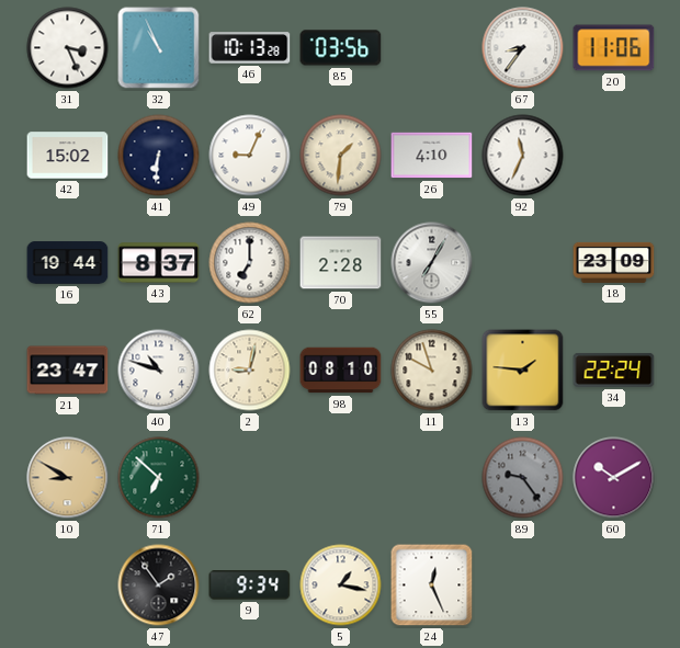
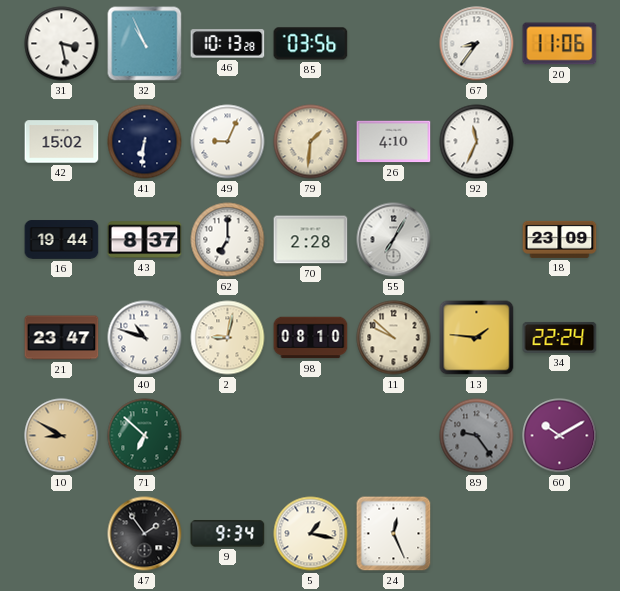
31: 3:26 -> 3:28 (62, 44)
11: 9:57 -> 9:52 (394, 338)
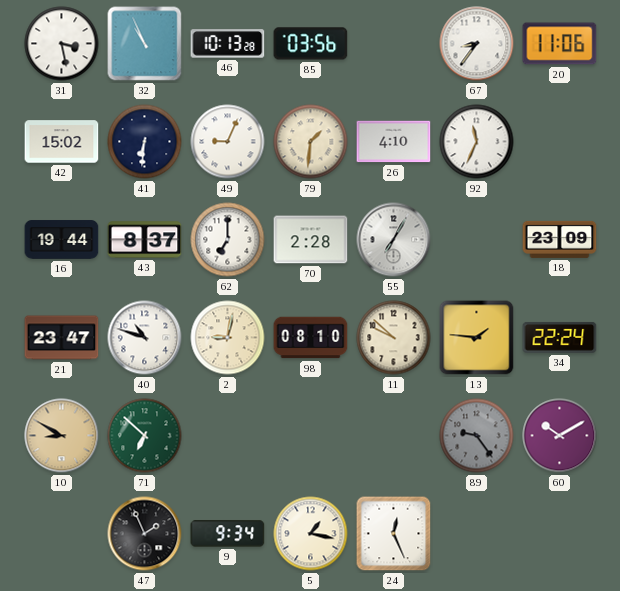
47: 1:54 -> 1:56 (145, 534)
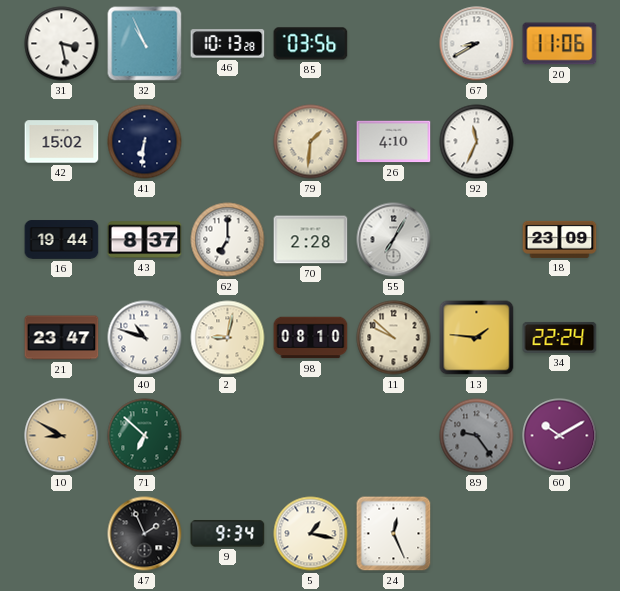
67: 8:36 -> 8:40 (477, 44)
49: 9:04 -> none (228, 142)
